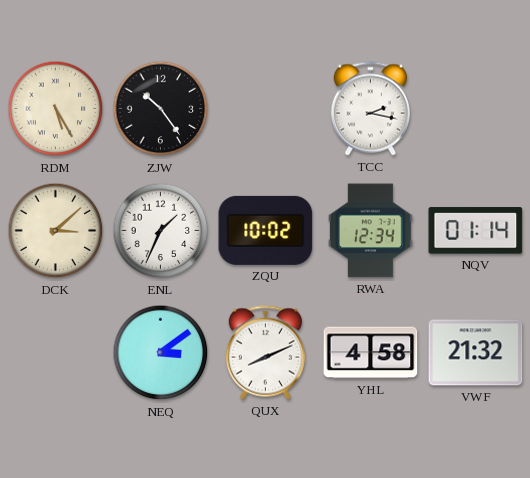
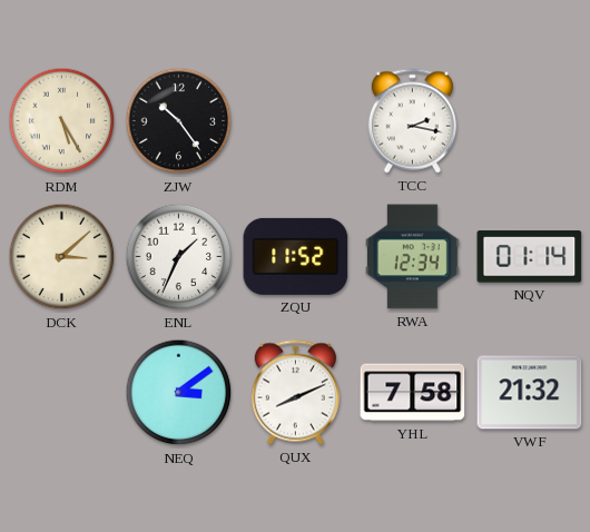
ZQU: 10:02 -> 11:52 (296, 256)
YHL: 4:58 -> 7:58 (413, 393)
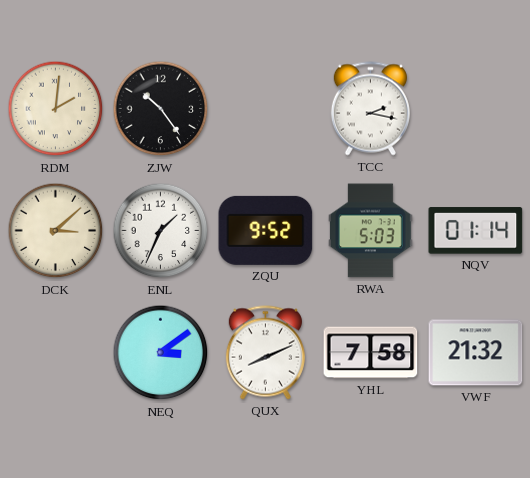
RDM: 5:25 -> 2:01 (56, 109)
ZQU: 11:52 -> 9:52 (266, 230)
RWA: 12:34 -> 5:03 (371, 231)
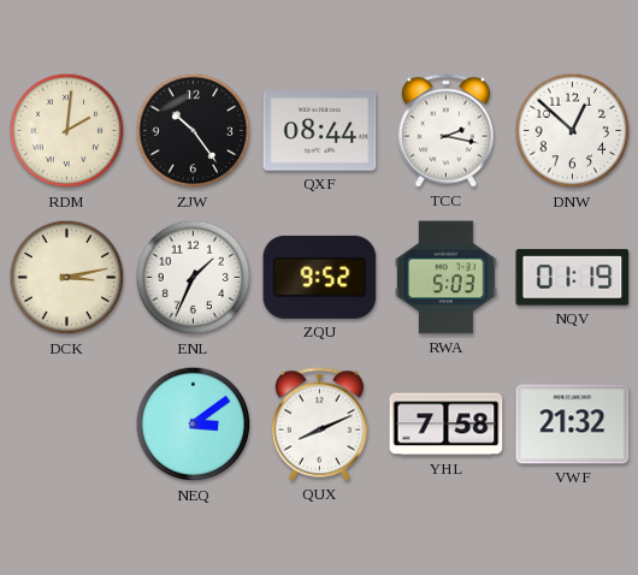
QXF: none -> 08:44 (320, 131)
DNW: none -> 12:52 (573, 131)
DCK: 3:08 -> 3:13 (67, 278)
NQV: 01:14 -> 01:19 (573, 278)
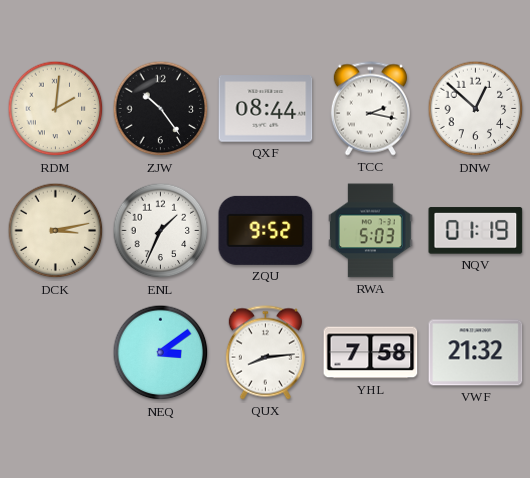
QUX: 8:11 -> 8:14 (265, 353)
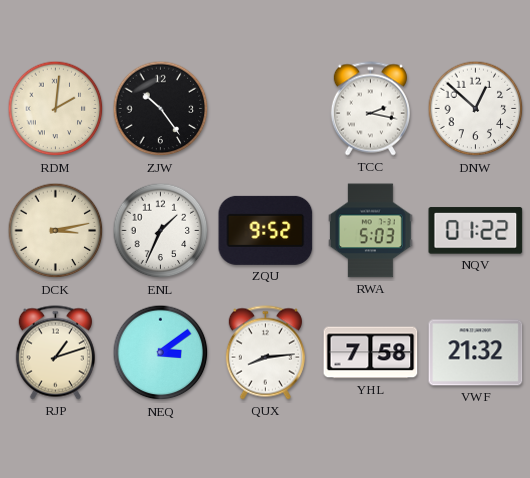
QXF: 08:44 -> none (266, 109)
NQV: 01:19 -> 01:22 (476, 231)
RJP: none -> 1:12 (55, 353)
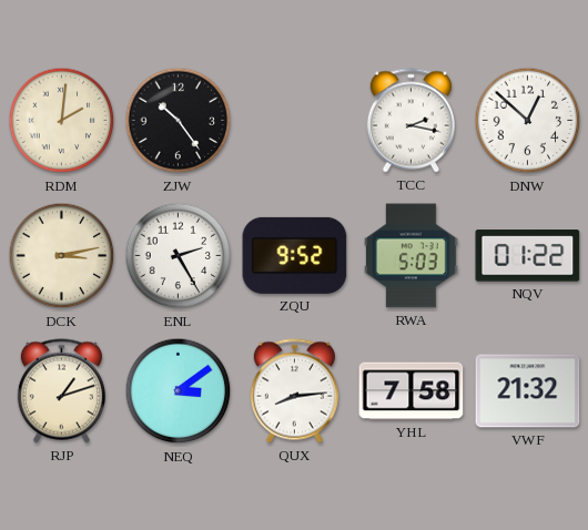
ENL: 1:34 -> 2:25 (179, 256)
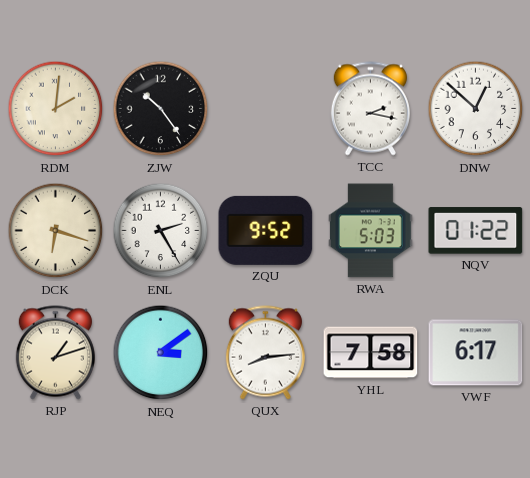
DCK: 3:13 -> 6:18 (56, 231)
VWF: 21:32 -> 6:17 (476, 353)
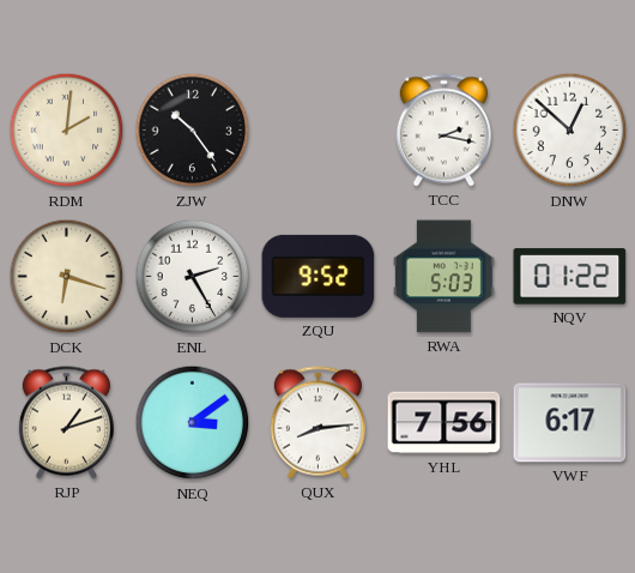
YHL: 7:58 -> 7:56 (444, 423)
